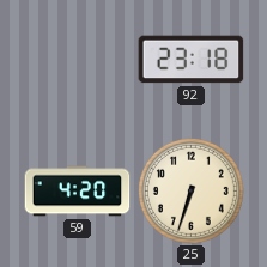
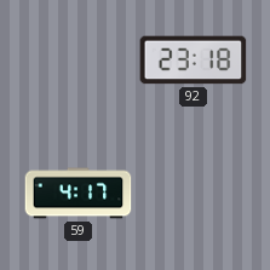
59: 4:20 -> 4:17 (79, 194)
25: 6:33 -> none (190, 190)
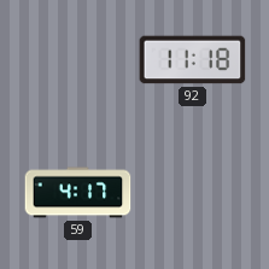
92: 23:18 -> 11:18 (193, 60)
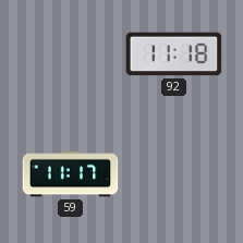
59: 4:17 -> 11:17 (71, 174)
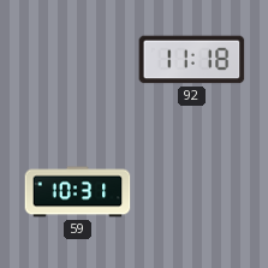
59: 11:17 -> 10:31 (78, 192)
